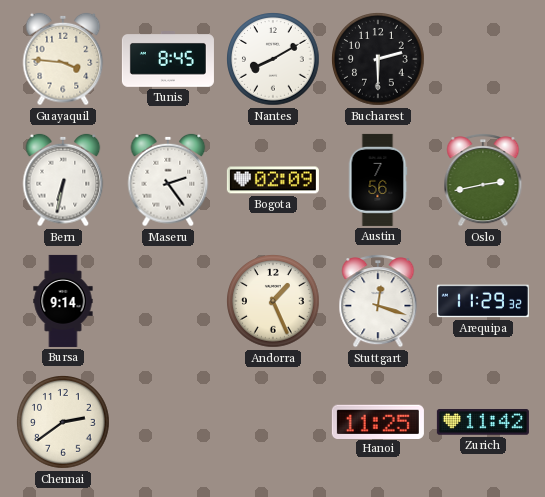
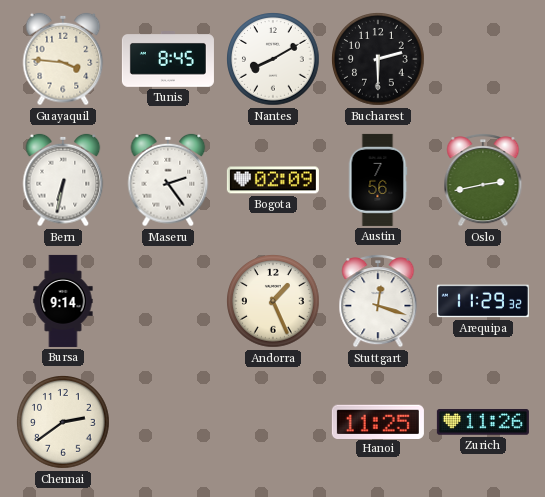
Zurich: 11:42 -> 11:26 (483, 422)
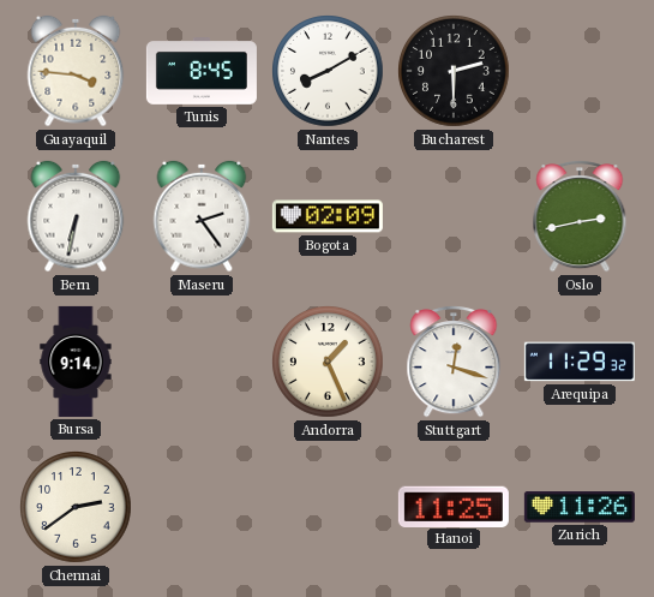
Austin: 7:56 -> none (378, 180)
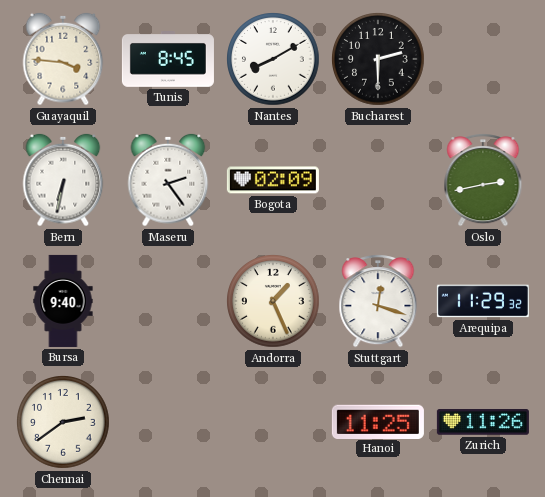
Bursa: 9:14 -> 9:40 (63, 301)
